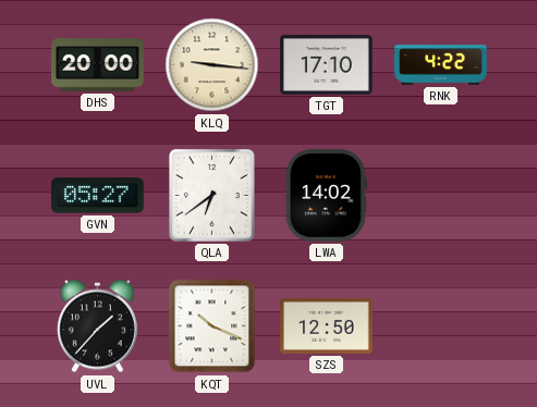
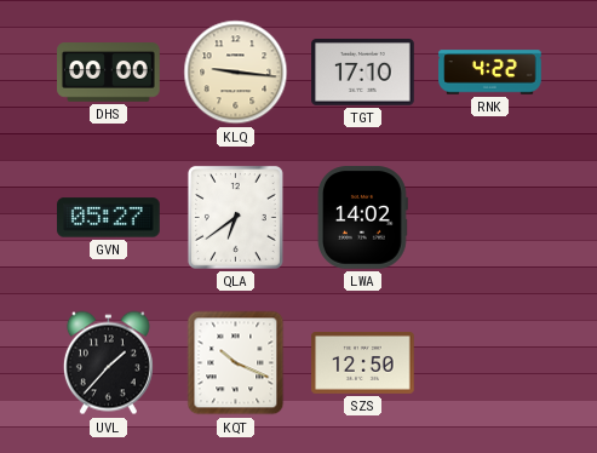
DHS: 20:00 -> 00:00 (109, 73)
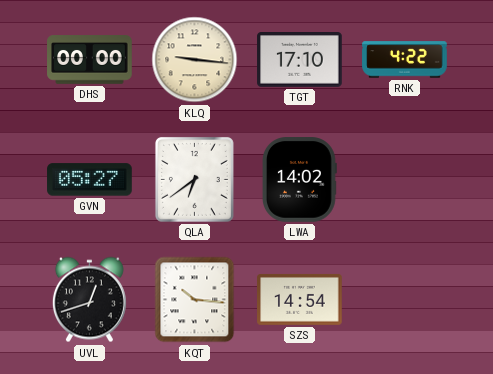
UVL: 1:37 -> 12:42 (89, 300)
KQT: 10:19 -> 10:16 (195, 300)
SZS: 12:50 -> 14:54 (300, 300)
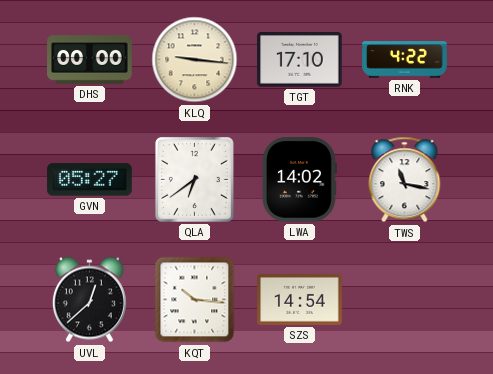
TWS: none -> 11:17 (405, 180)
UVL: 12:42 -> 12:38 (89, 300)
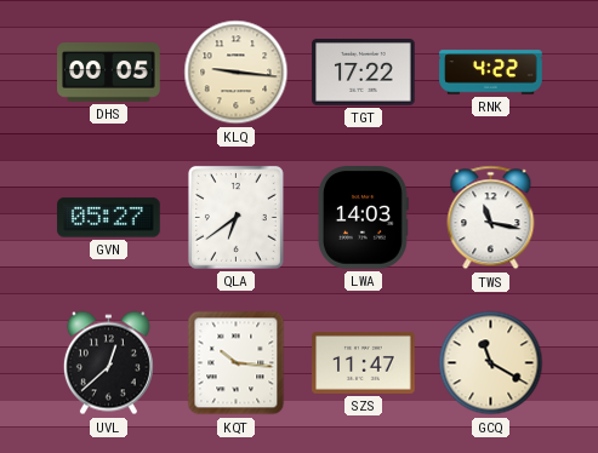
DHS: 00:00 -> 00:05 (109, 73)
TGT: 17:10 -> 17:22 (364, 73)
LWA: 14:02 -> 14:03 (363, 218)
SZS: 14:54 -> 11:47 (364, 363)
GCQ: none -> 11:20 (491, 363)
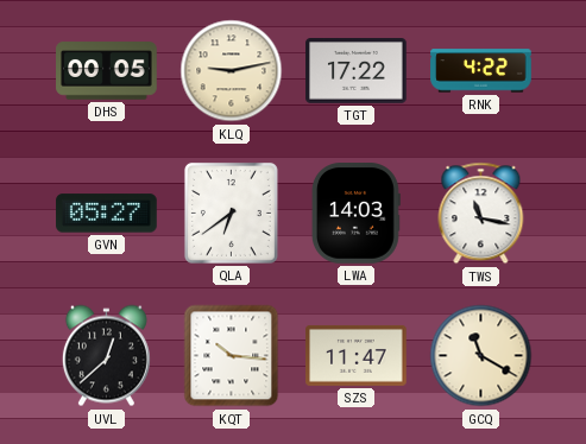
KLQ: 9:16 -> 9:13 (232, 71)
